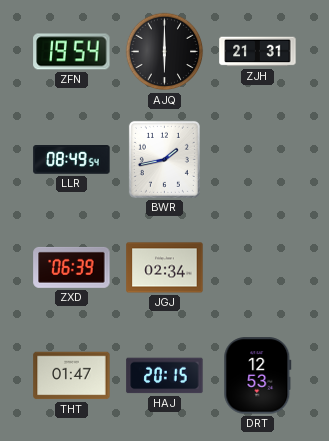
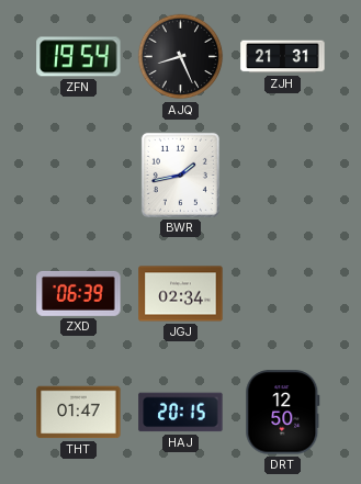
AJQ: 6:00 -> 8:26 (181, 57)
LLR: 08:49 -> none (72, 160)
DRT: 12:53 -> 12:50 (283, 413)
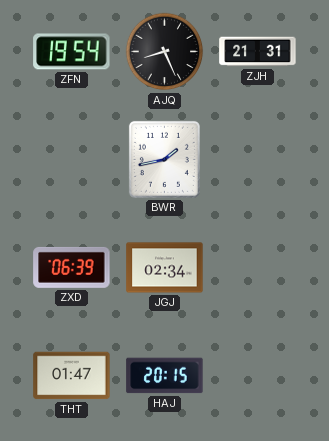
DRT: 12:50 -> none (283, 413)
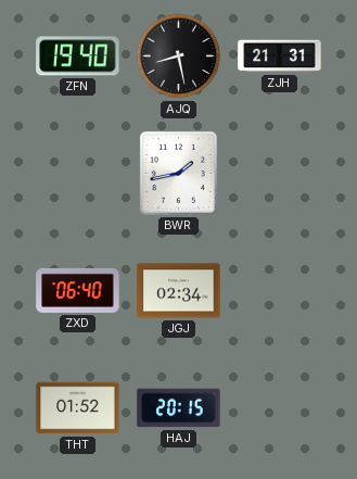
ZFN: 19:54 -> 19:40 (78, 56)
AJQ: 8:26 -> 8:28 (179, 56)
ZXD: 06:39 -> 06:40 (78, 290)
THT: 01:47 -> 01:52 (78, 408)
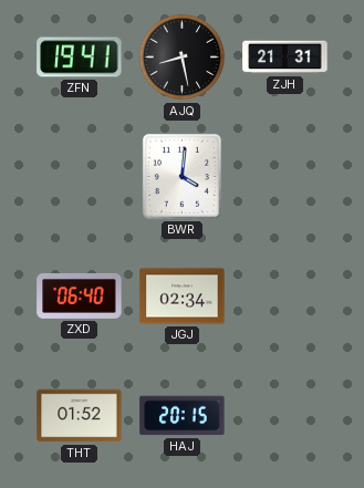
ZFN: 19:40 -> 19:41 (80, 58)
BWR: 1:43 -> 4:01 (181, 176)
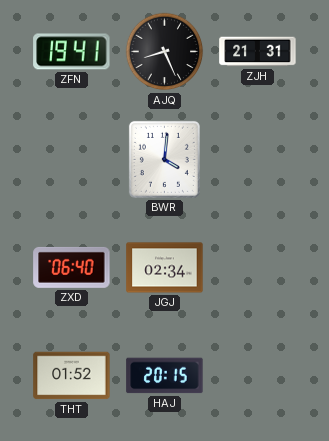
AJQ: 8:28 -> 8:26 (165, 52)
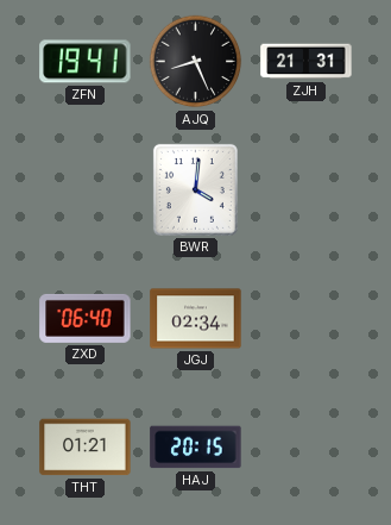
THT: 01:52 -> 01:21 (86, 448)
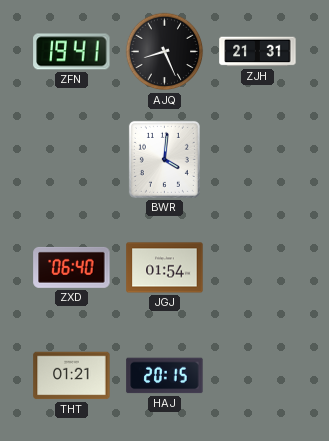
JGJ: 02:34 -> 01:54 (165, 268)
